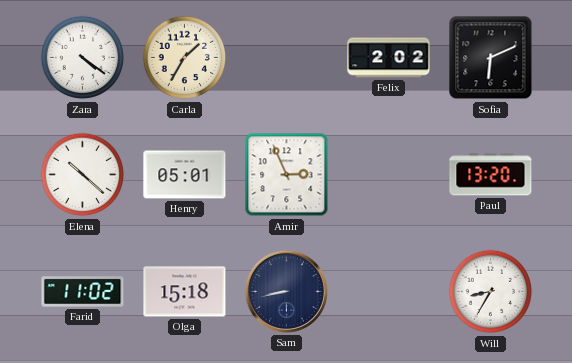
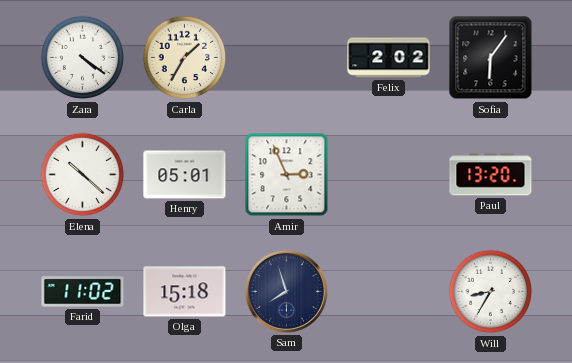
Sofia: 6:11 -> 6:06 (491, 58)
Sam: 8:43 -> 7:57 (286, 291)
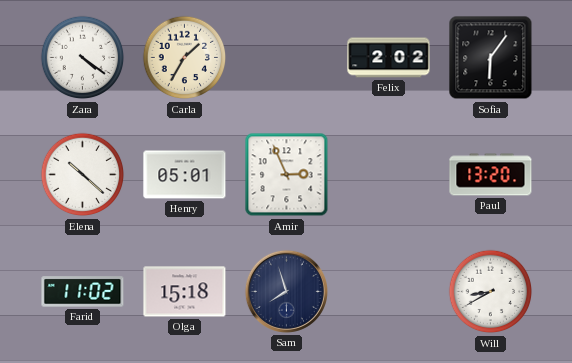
Will: 8:35 -> 8:40 (491, 292)
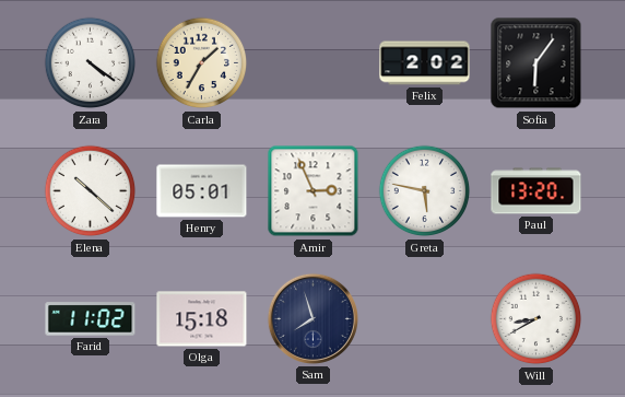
Greta: none -> 5:47 (425, 191)
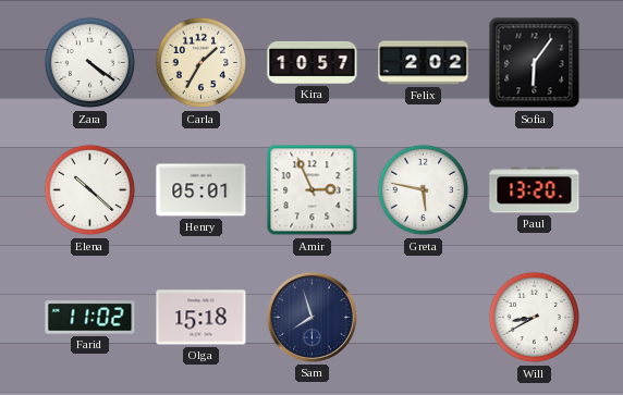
Kira: none -> 10:57 (313, 62)
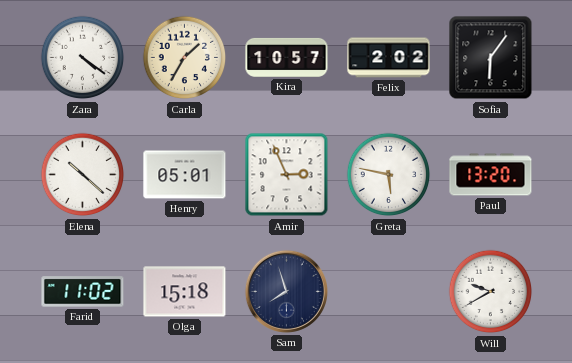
Will: 8:40 -> 9:40 (491, 292)
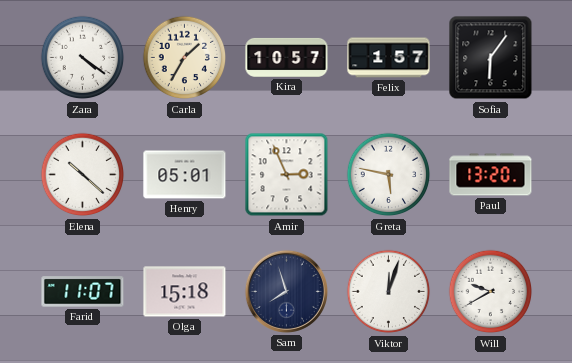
Felix: 2:02 -> 1:57 (389, 58)
Farid: 11:02 -> 11:07 (83, 292)
Viktor: none -> 12:03 (389, 292)
